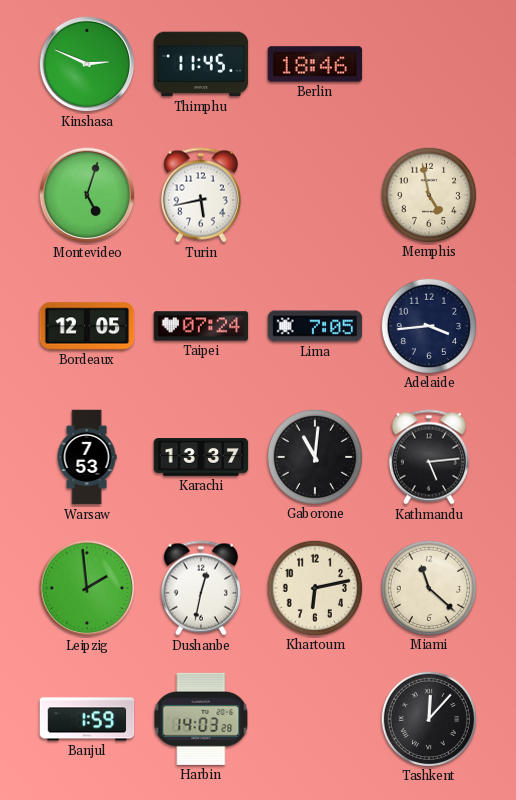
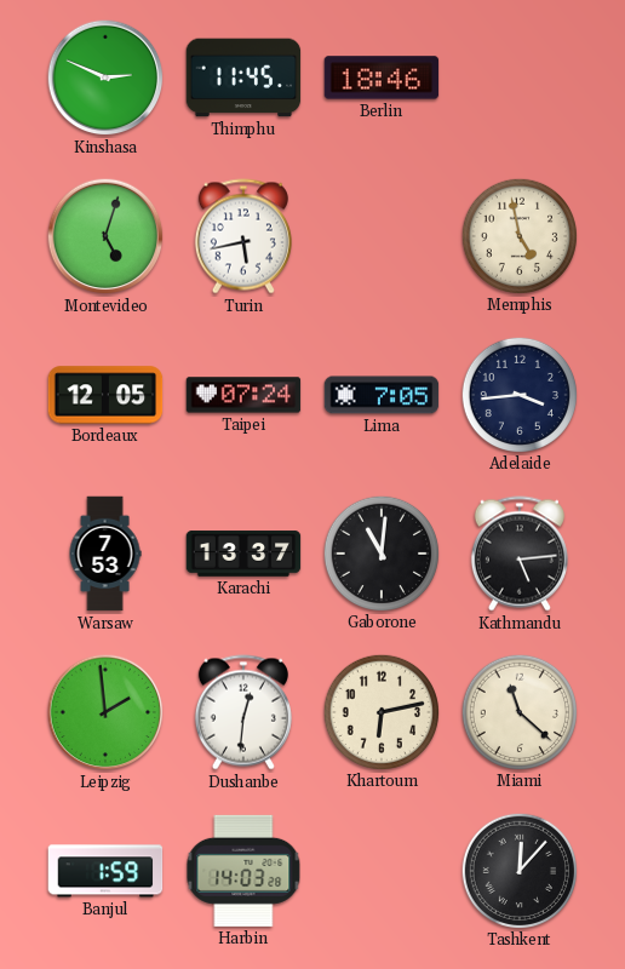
Dushanbe: 12:32 -> 12:31 (243, 712)
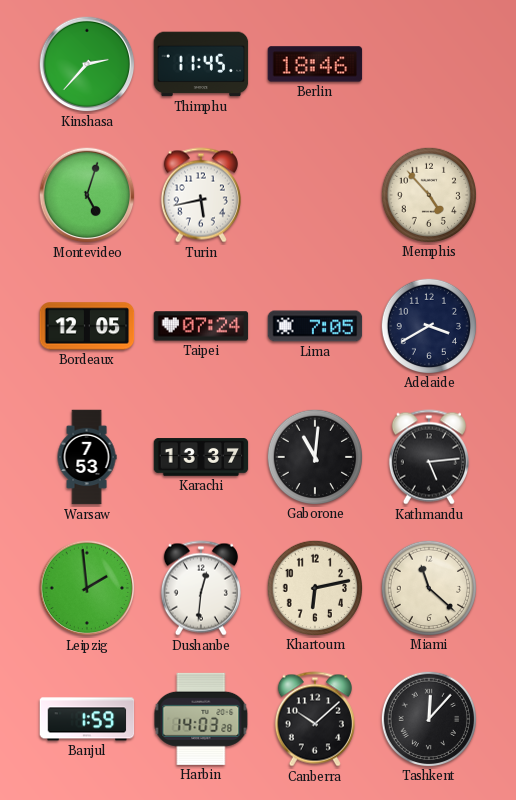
Kinshasa: 2:49 -> 2:37 (87, 64)
Memphis: 4:58 -> 4:53 (428, 194)
Adelaide: 3:44 -> 3:40 (428, 325)
Canberra: none -> 10:08 (315, 719)
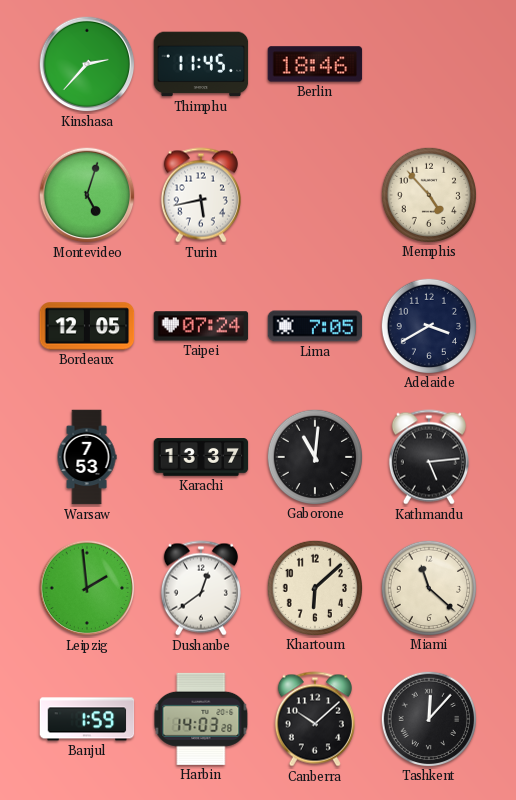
Dushanbe: 12:31 -> 12:39 (201, 588)
Khartoum: 6:13 -> 6:08 (314, 587)
